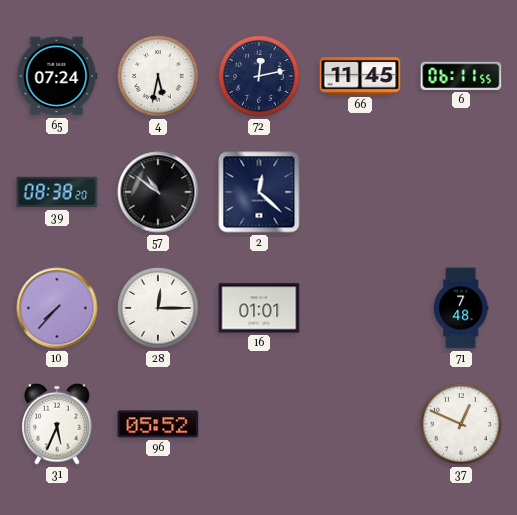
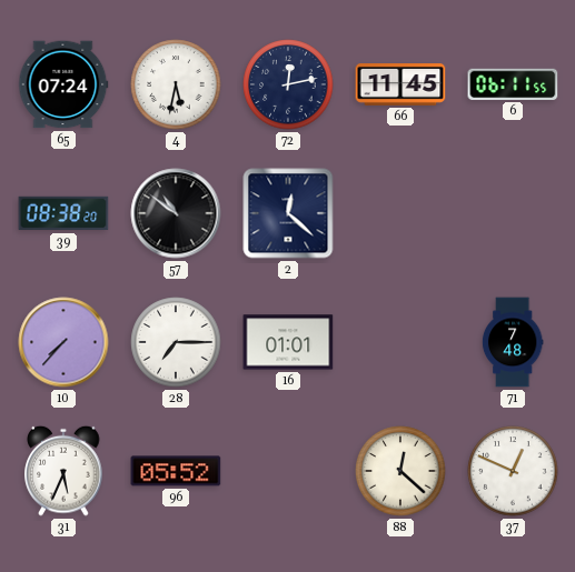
28: 12:15 -> 7:15 (176, 342)
88: none -> 12:22 (400, 471)
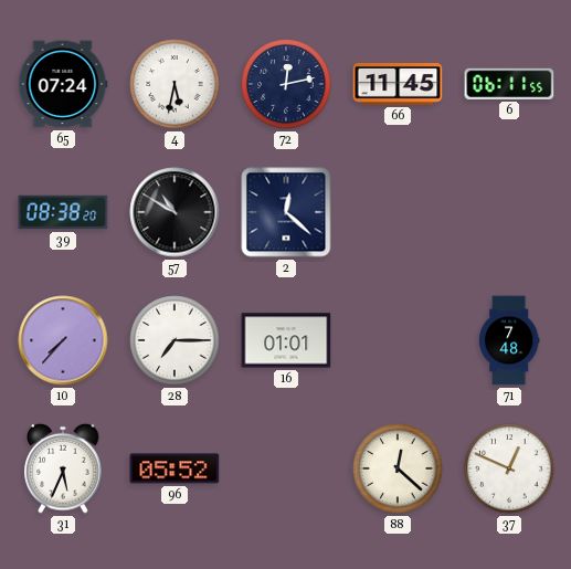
57: 10:51 -> 10:50 (175, 212)
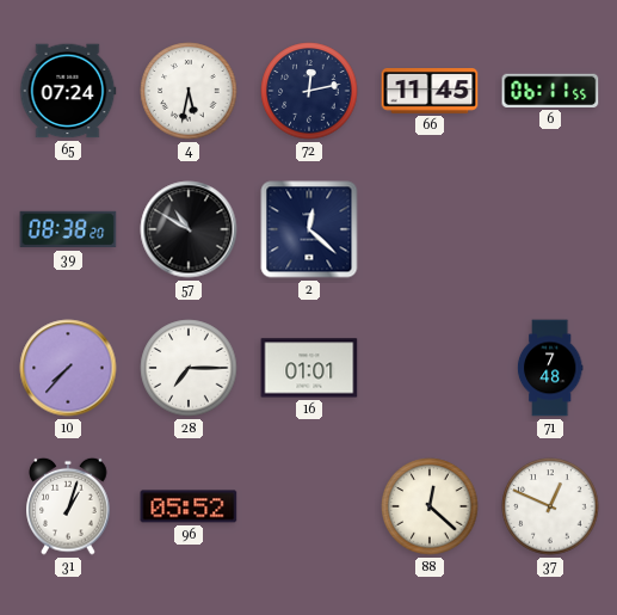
31: 5:34 -> 1:03 (68, 506)
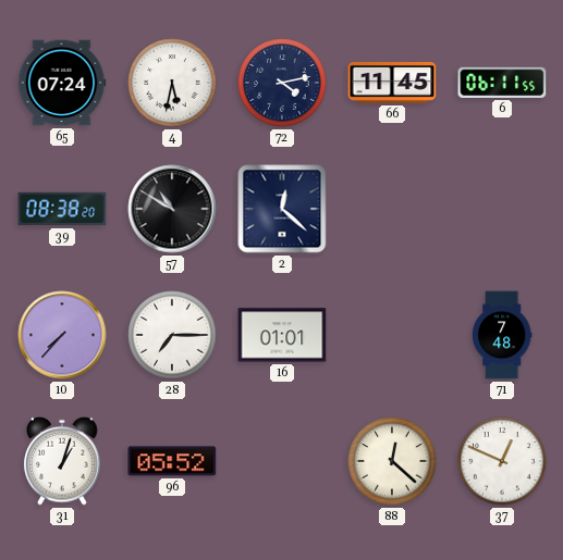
72: 12:13 -> 4:13 (282, 83)
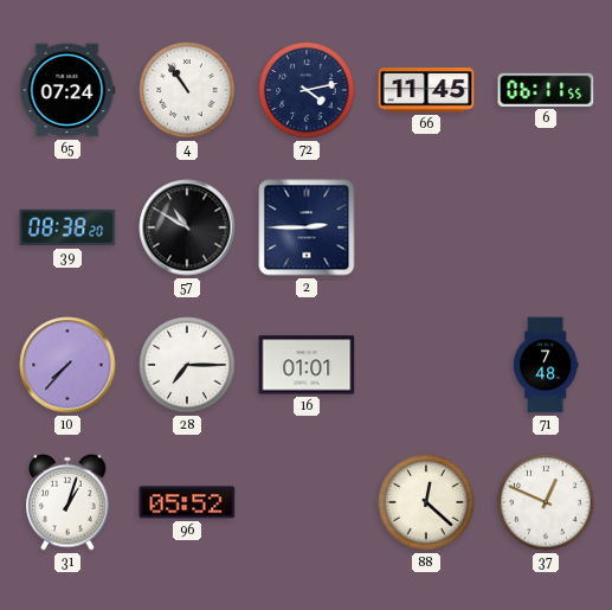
4: 5:32 -> 10:54 (187, 90)
2: 12:22 -> 2:45 (307, 227)
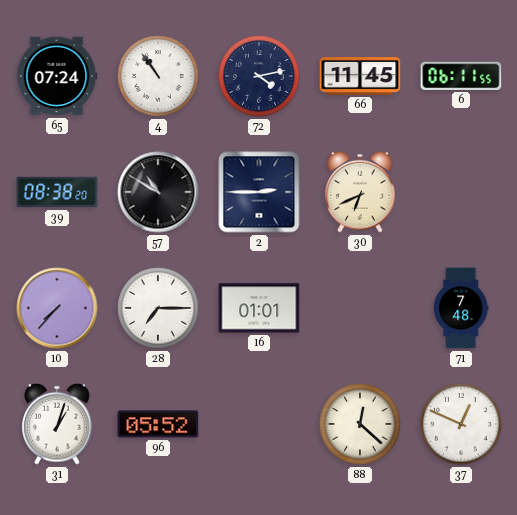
30: none -> 6:41 (360, 192)
